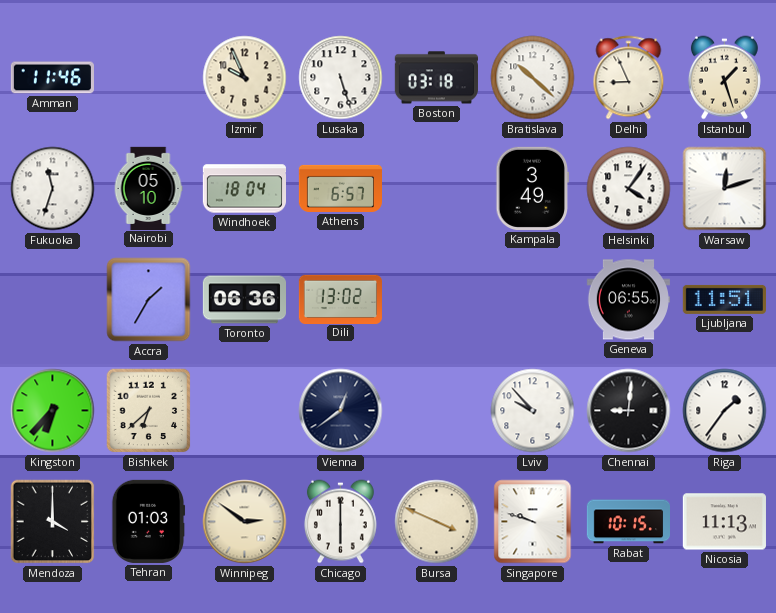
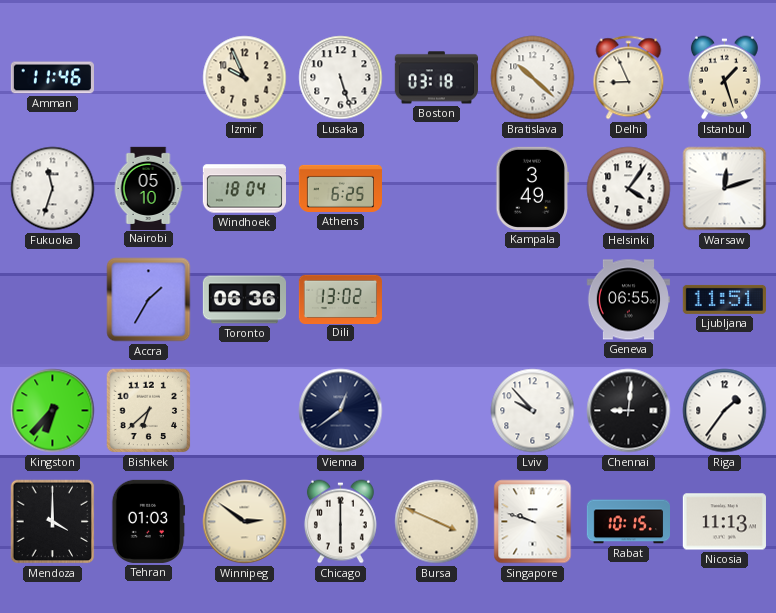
Athens: 6:57 -> 6:25 (340, 188)
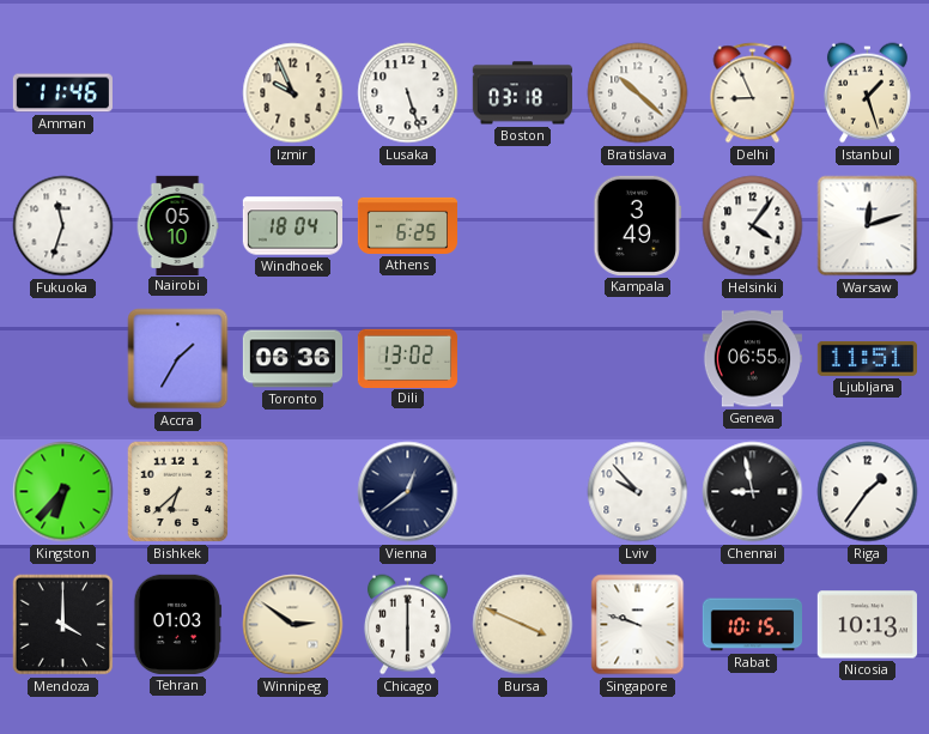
Chennai: 9:01 -> 8:58 (753, 492)
Nicosia: 11:13 -> 10:13 (867, 625)
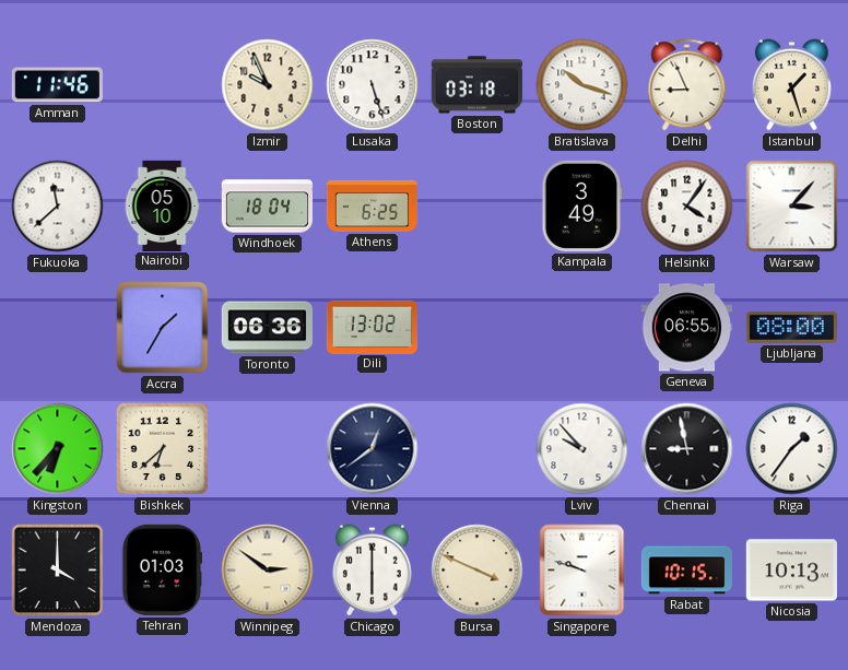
Bratislava: 10:22 -> 10:18 (582, 85)
Fukuoka: 11:33 -> 11:38 (58, 207)
Warsaw: 12:12 -> 3:07 (792, 207)
Ljubljana: 11:51 -> 08:00 (791, 327)
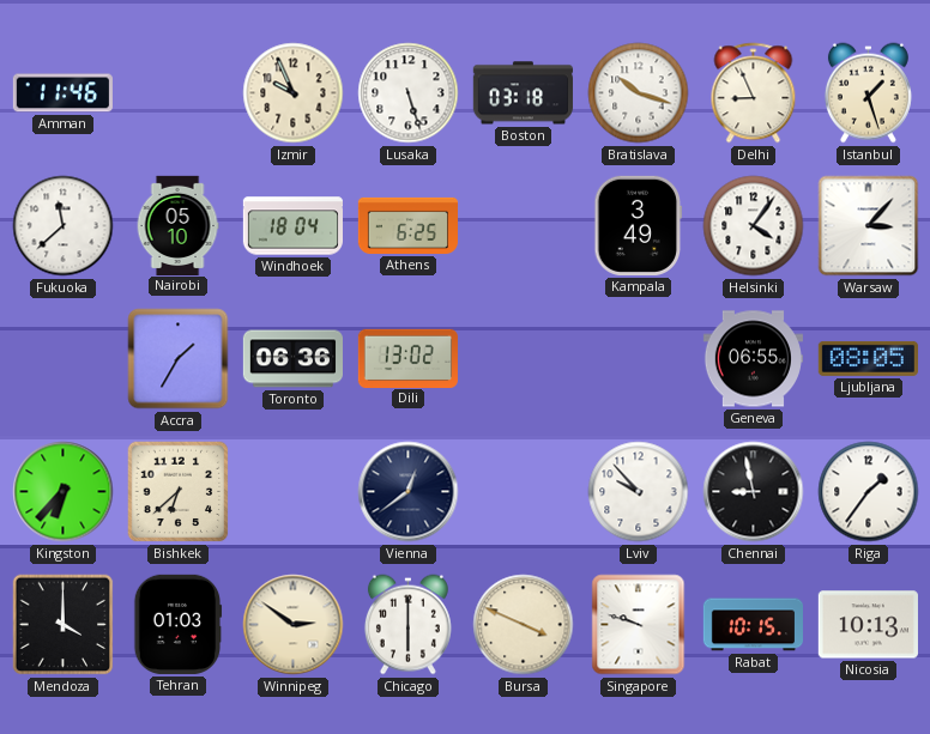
Ljubljana: 08:00 -> 08:05 (868, 358)
